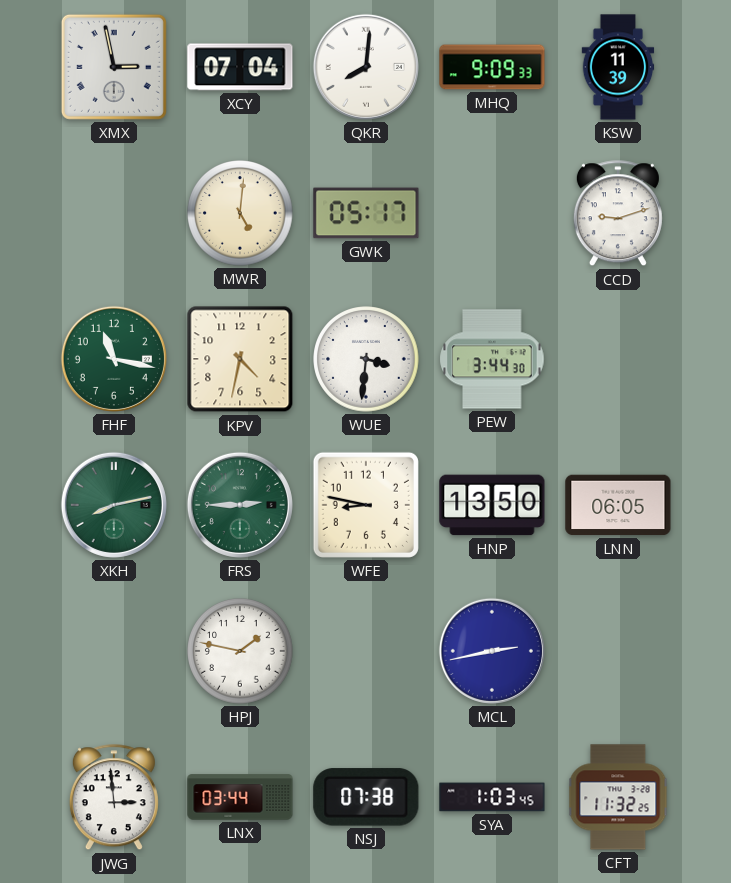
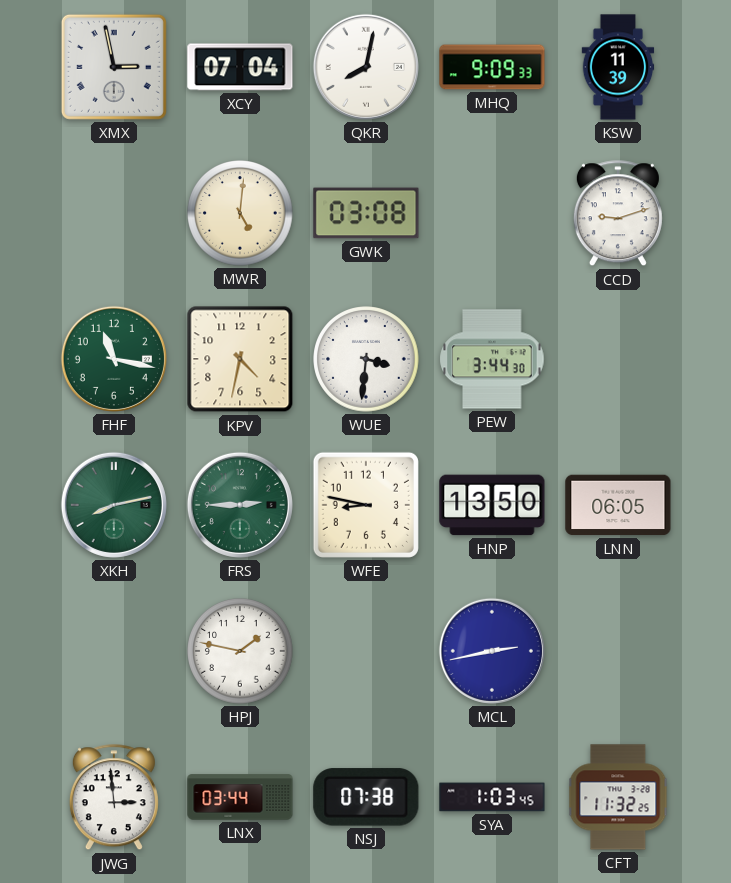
QKR: 8:01 -> 8:02 (366, 67)
GWK: 05:17 -> 03:08 (366, 213)
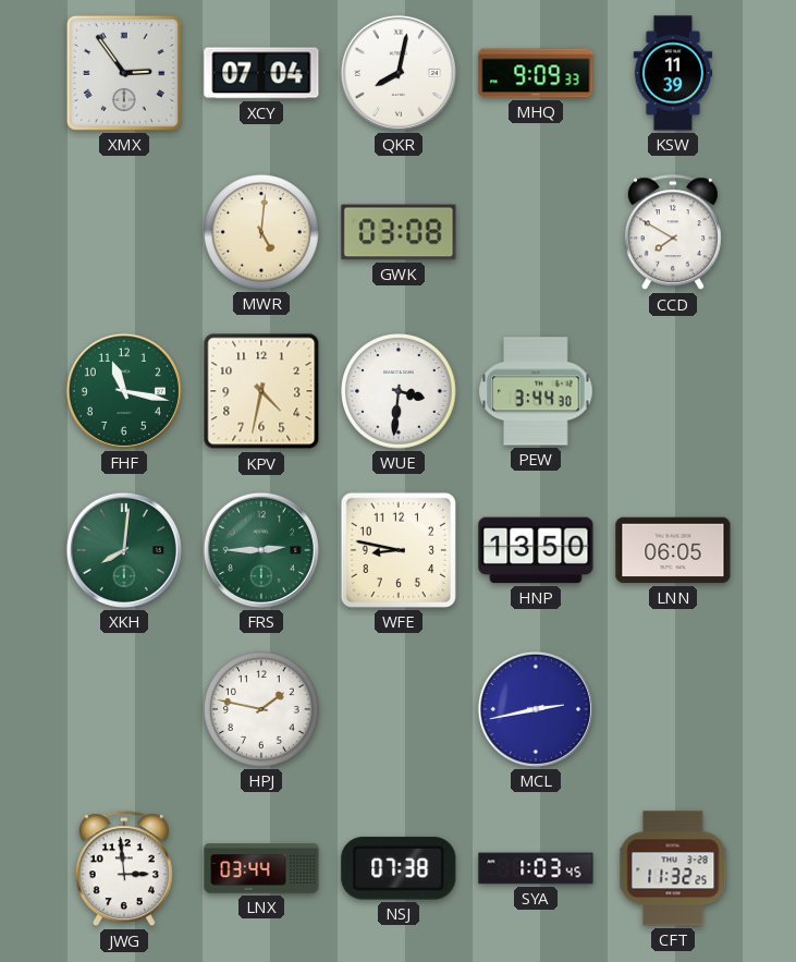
XMX: 2:58 -> 2:54 (124, 73)
CCD: 9:12 -> 7:50 (673, 233)
XKH: 8:13 -> 8:01 (124, 550)
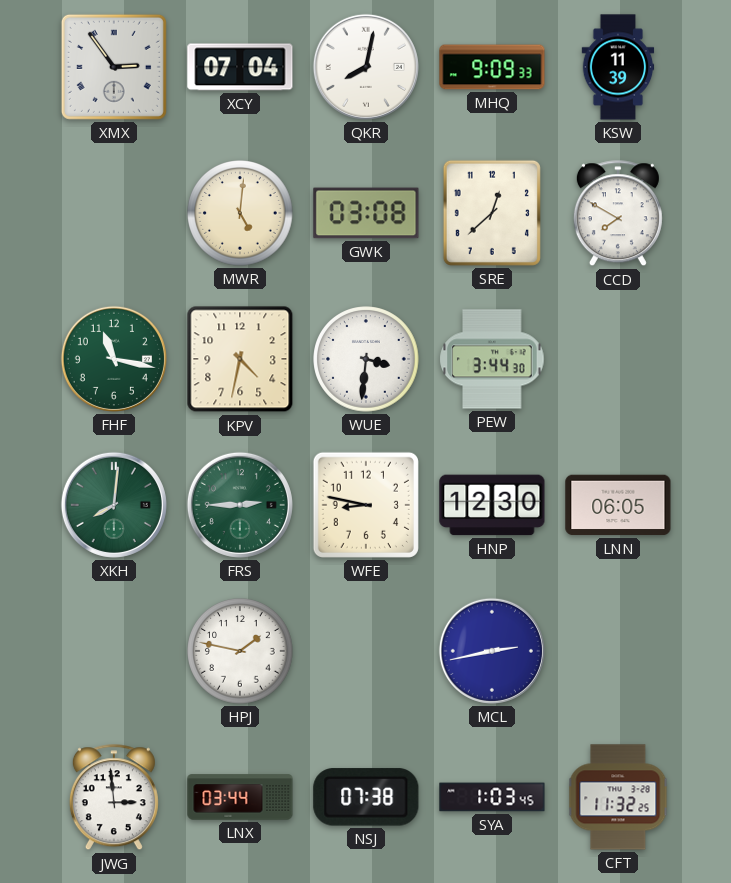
SRE: none -> 12:38 (492, 213)
HNP: 13:50 -> 12:30 (492, 505)
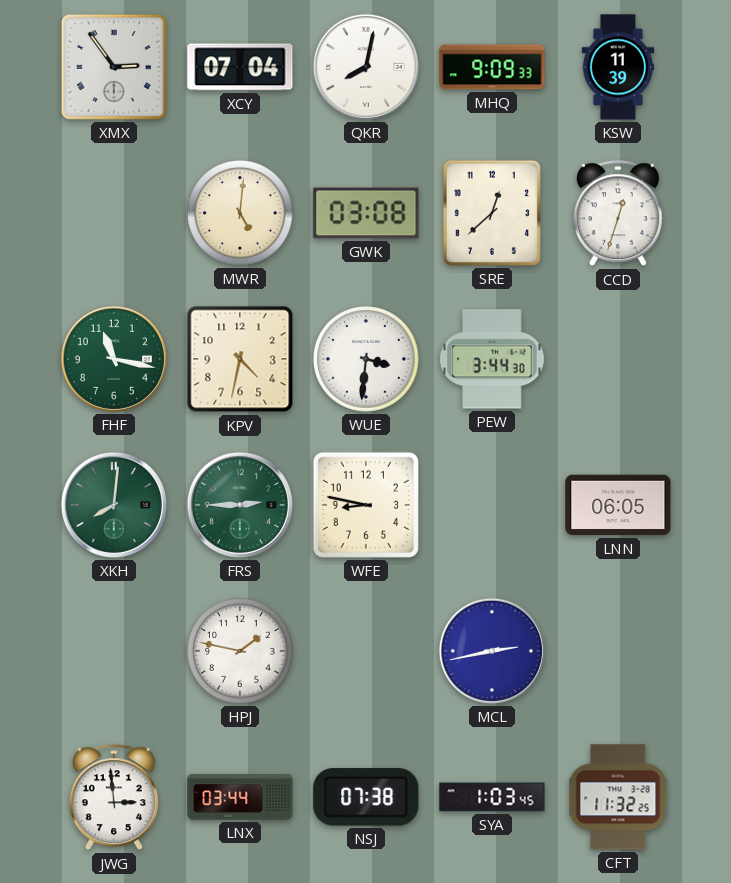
CCD: 7:50 -> 12:33 (618, 214)
HNP: 12:30 -> none (492, 505)
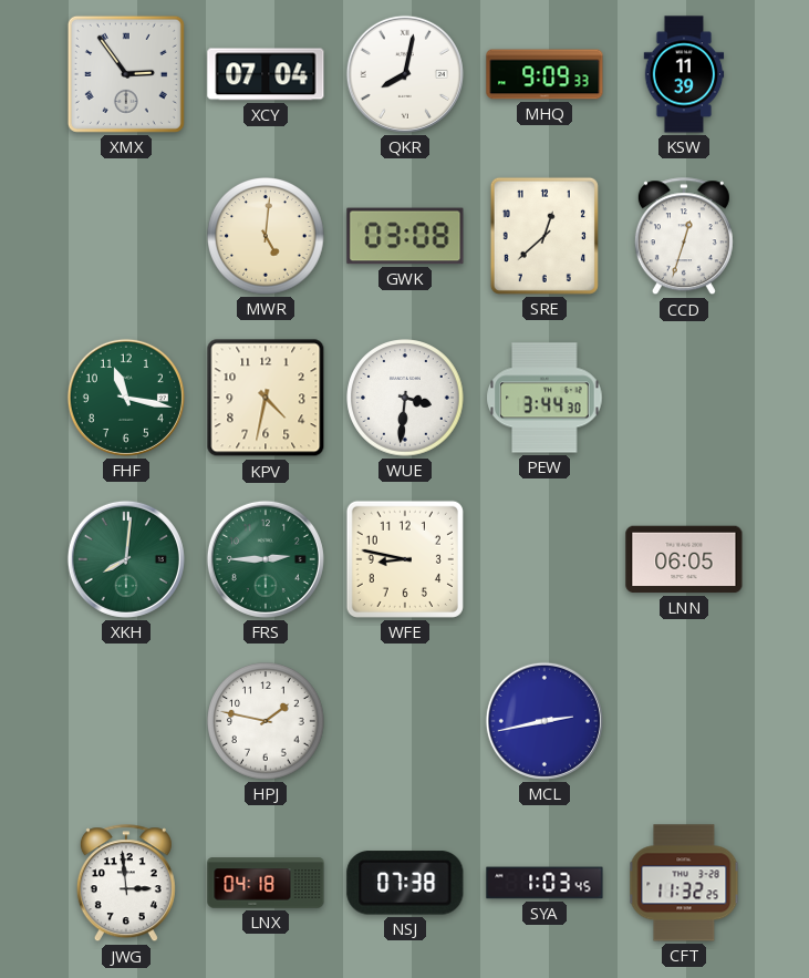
LNX: 03:44 -> 04:18 (266, 883)
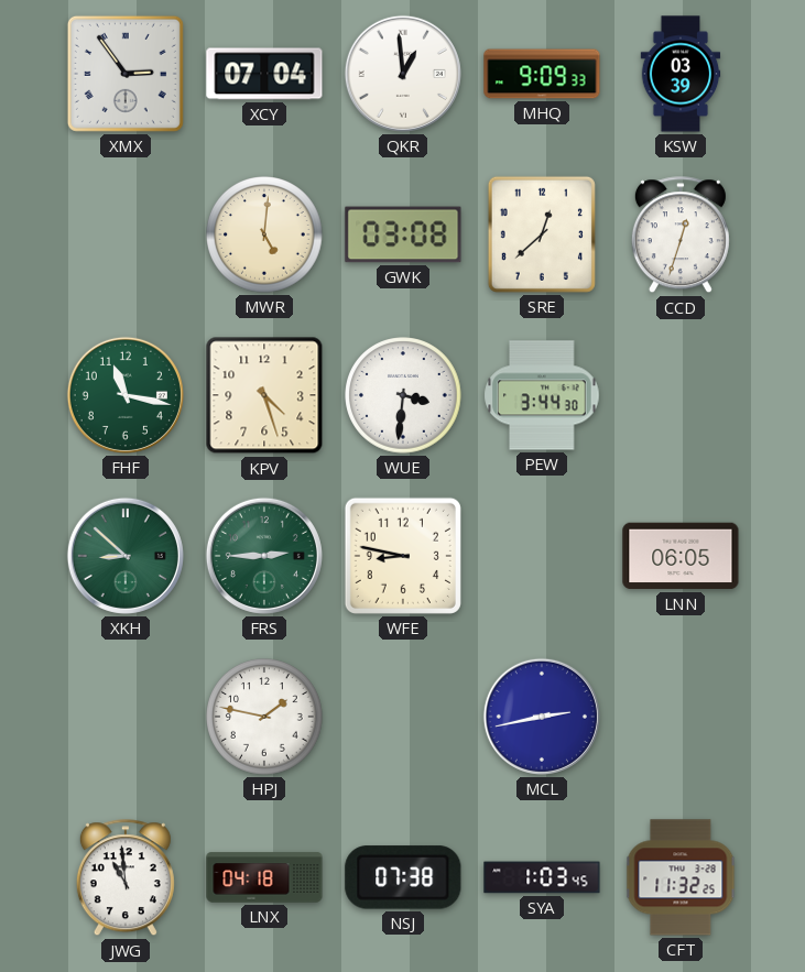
QKR: 8:02 -> 12:59 (403, 74)
KSW: 11:39 -> 03:39 (681, 74)
KPV: 4:32 -> 4:27 (264, 395)
XKH: 8:01 -> 8:52 (126, 556)
JWG: 2:59 -> 10:59 (126, 878)
